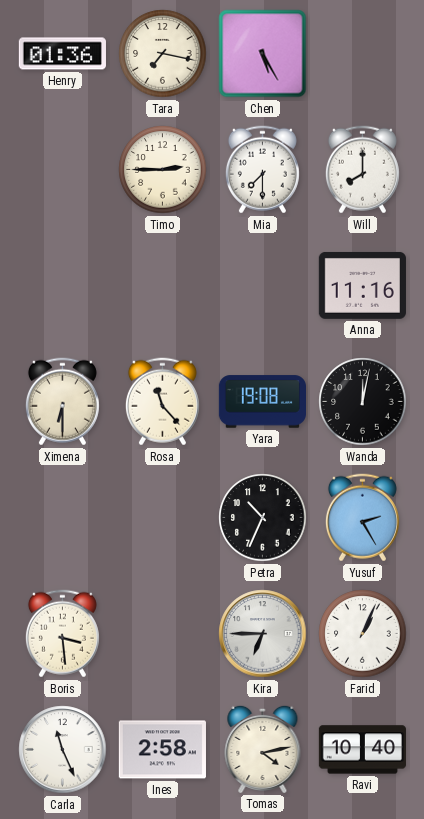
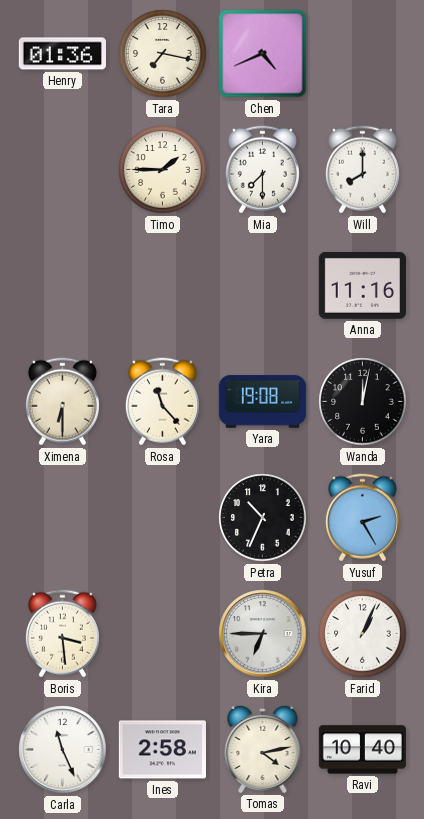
Chen: 5:25 -> 4:41 (263, 54)
Timo: 2:45 -> 1:45 (163, 170)
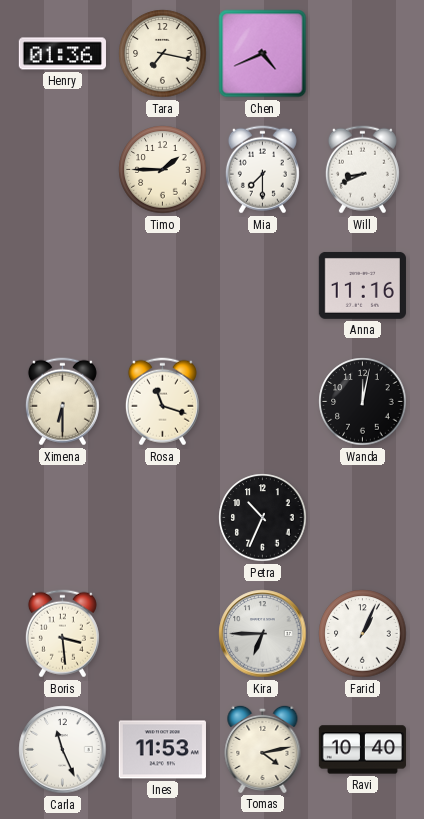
Will: 8:00 -> 8:41 (362, 170)
Rosa: 11:23 -> 11:18 (162, 402)
Yara: 19:08 -> none (262, 402)
Yusuf: 2:25 -> none (362, 518)
Ines: 2:58 -> 11:53 (162, 750)
